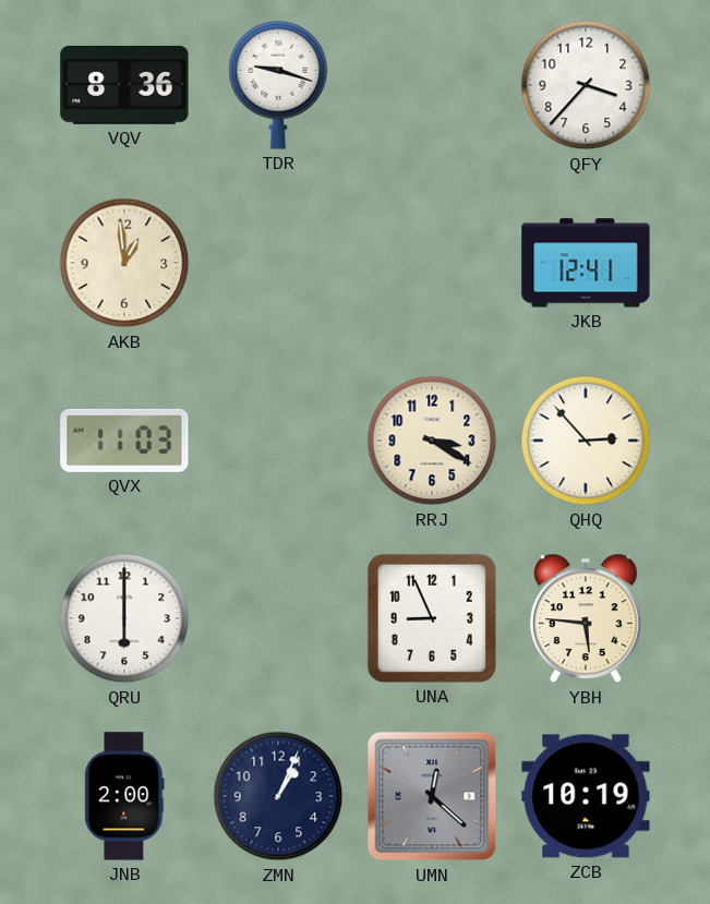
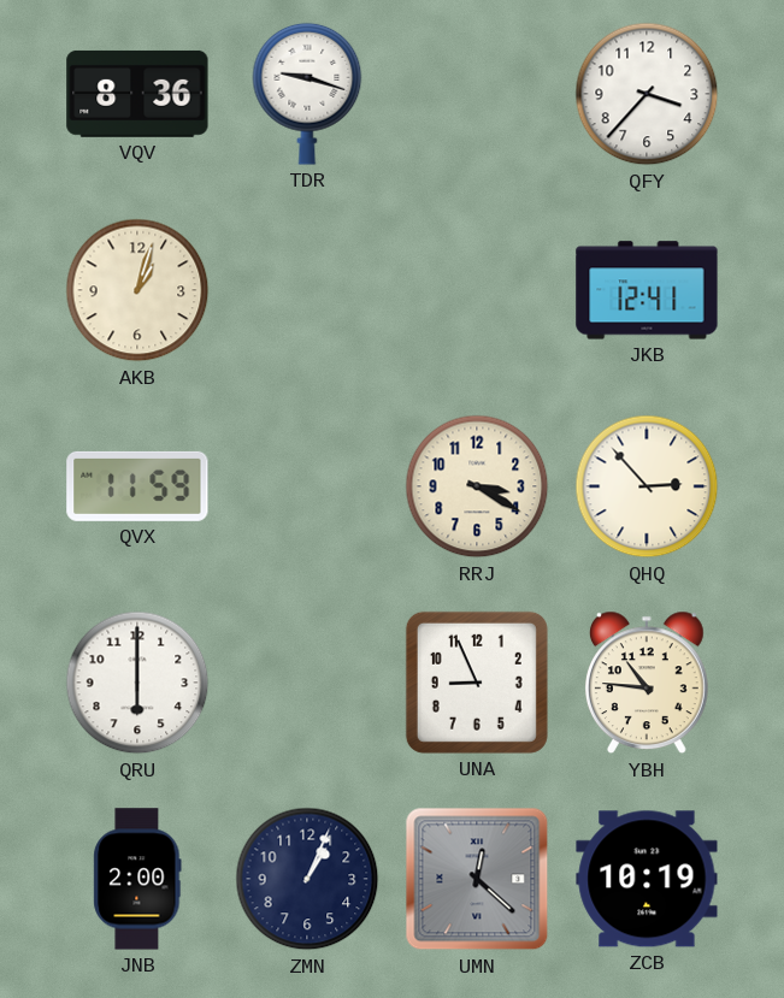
AKB: 12:59 -> 1:03 (137, 290)
QVX: 11:03 -> 11:59 (137, 486)
YBH: 5:46 -> 10:46 (647, 683)
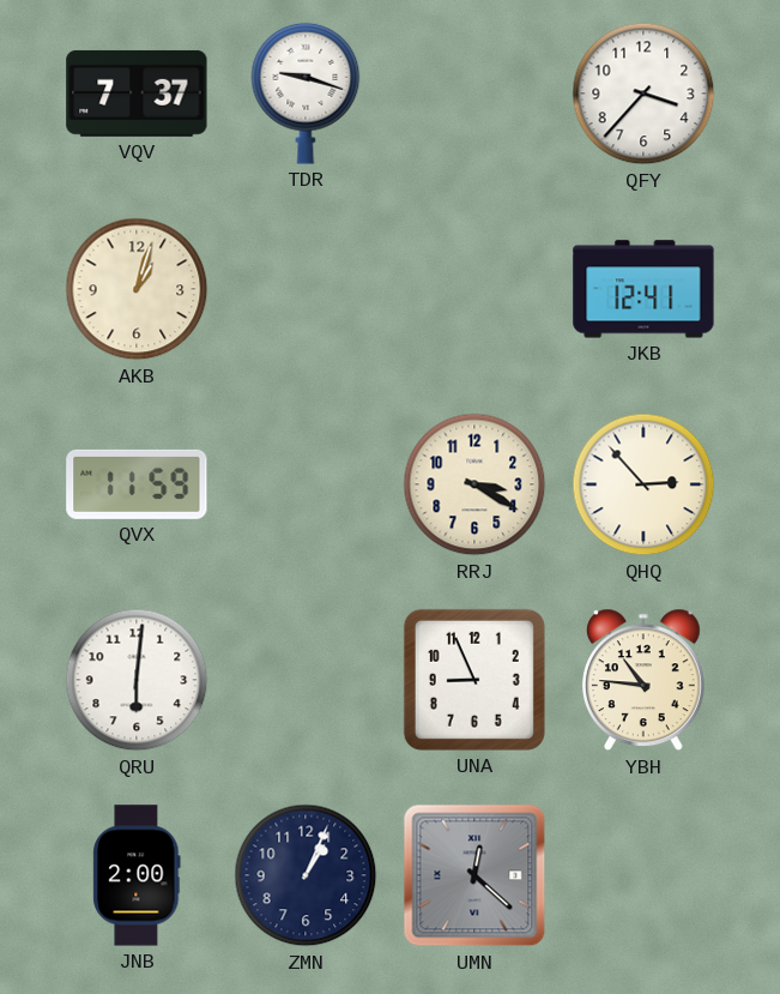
VQV: 8:36 -> 7:37 (137, 94)
QRU: 6:00 -> 6:01 (137, 680)
ZCB: 10:19 -> none (647, 879)
